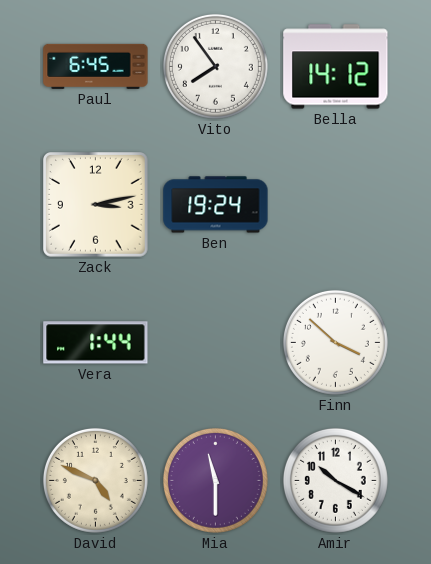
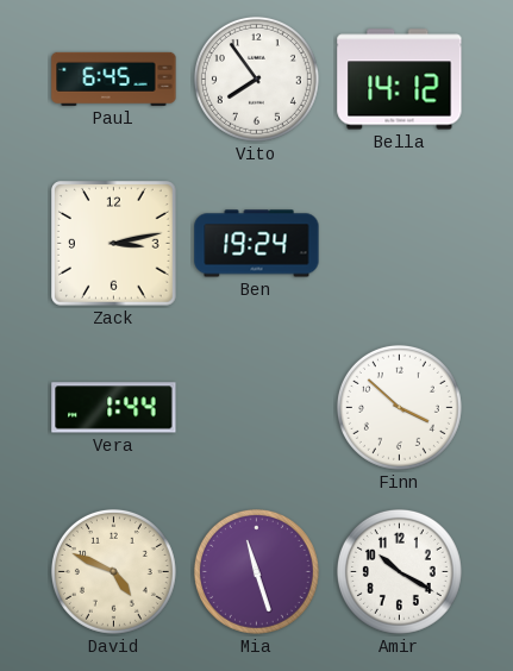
Mia: 11:30 -> 11:27 (256, 571)
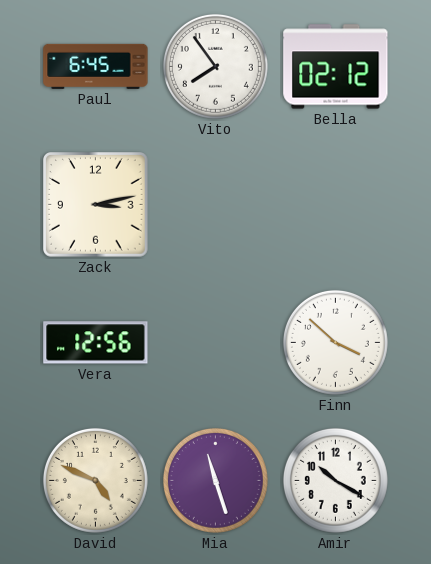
Bella: 14:12 -> 02:12 (336, 67)
Ben: 19:24 -> none (257, 244)
Vera: 1:44 -> 12:56 (96, 343)
